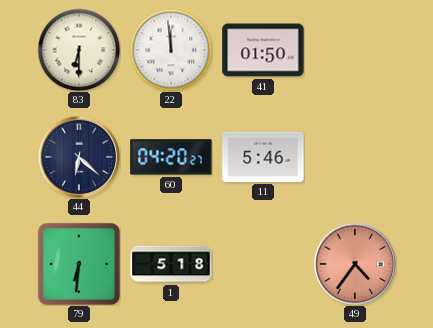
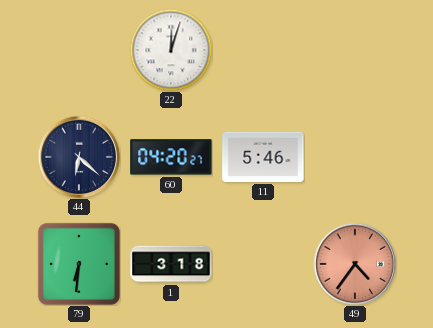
83: 6:30 -> none (79, 50)
22: 11:59 -> 12:03 (171, 50)
41: 01:50 -> none (263, 50)
1: 5:18 -> 3:18 (171, 264)
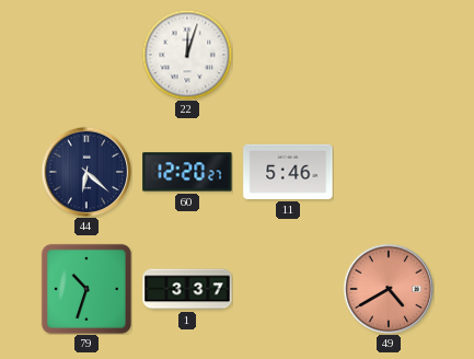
60: 04:20 -> 12:20 (187, 172)
79: 6:31 -> 10:33 (86, 289)
1: 3:18 -> 3:37 (187, 289)
49: 4:36 -> 4:40 (389, 289)
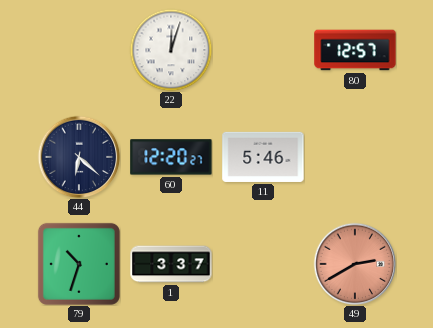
80: none -> 12:57 (355, 50)
49: 4:40 -> 2:40 (355, 264)
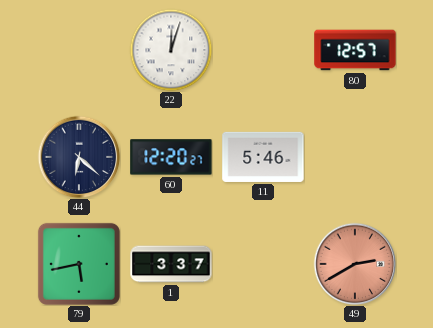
79: 10:33 -> 5:43 (79, 264)
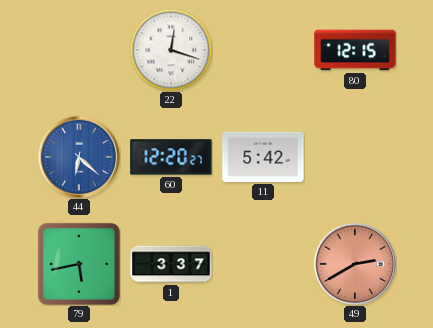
22: 12:03 -> 12:18 (171, 50)
80: 12:57 -> 12:15 (355, 50)
44 dial: navy -> blue (79, 157)
11: 5:46 -> 5:42 (263, 157)
